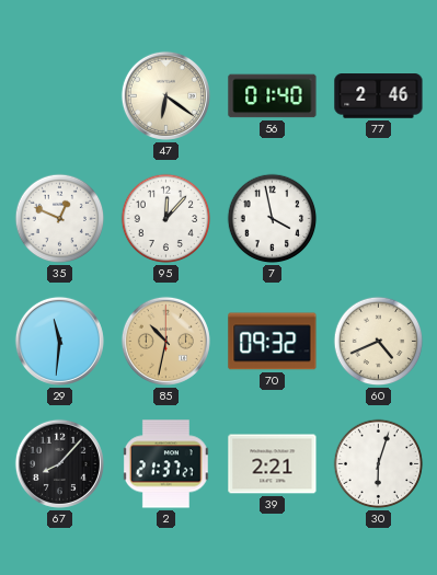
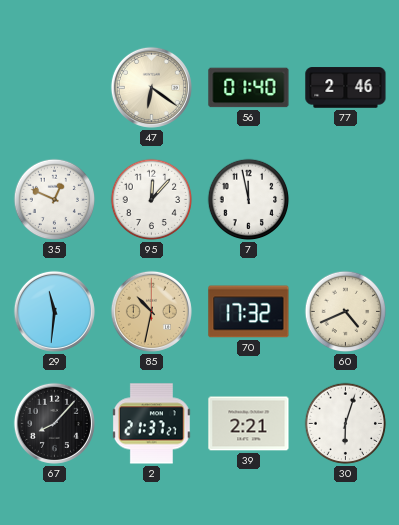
7: 3:58 -> 11:58 (249, 200)
70: 09:32 -> 17:32 (249, 312)
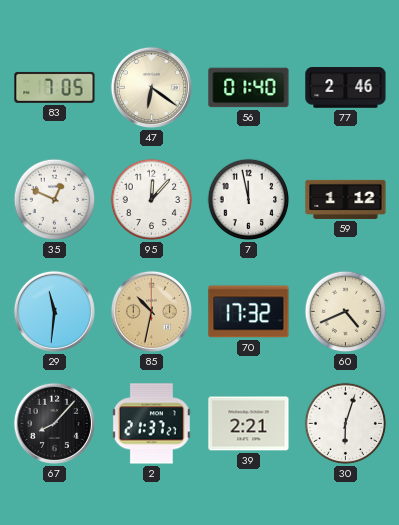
83: none -> 7:05 (55, 87)
59: none -> 1:12 (346, 199)
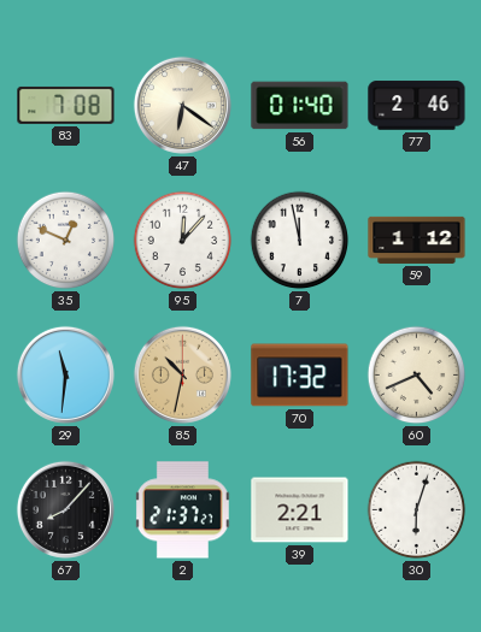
83: 7:05 -> 7:08 (66, 105)
